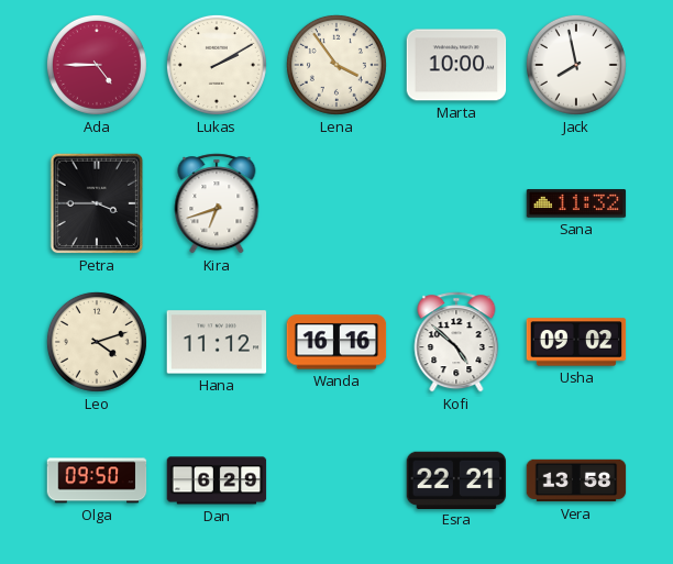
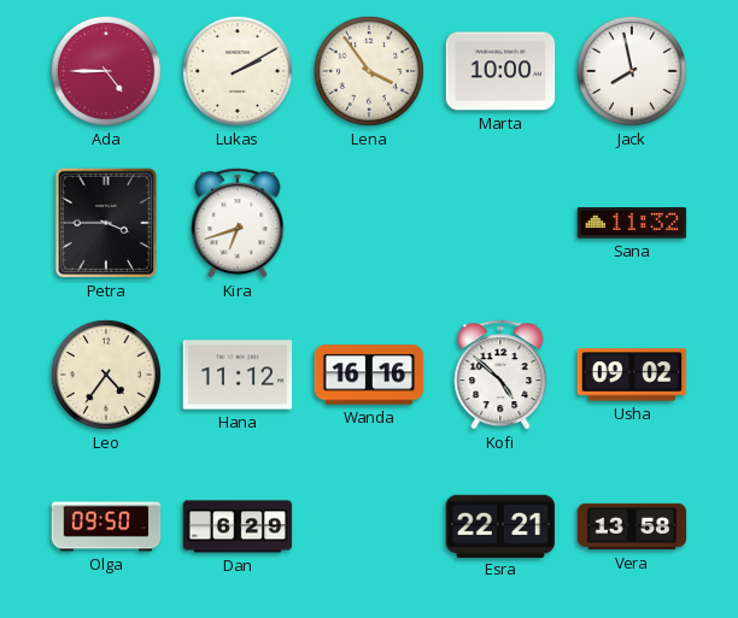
Leo: 4:12 -> 4:36 (106, 375)
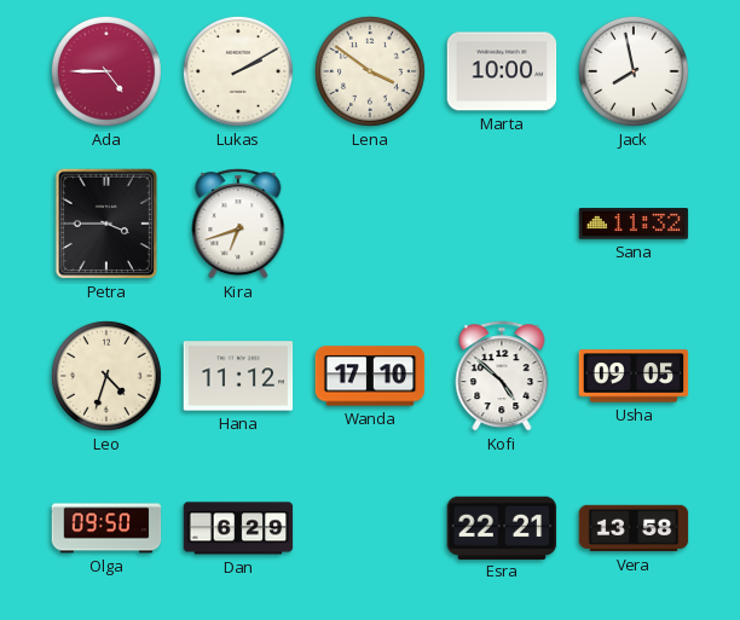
Lena: 3:54 -> 3:51 (370, 71)
Leo: 4:36 -> 4:33 (106, 376)
Wanda: 16:16 -> 17:10 (370, 376)
Usha: 09:02 -> 09:05 (634, 376)
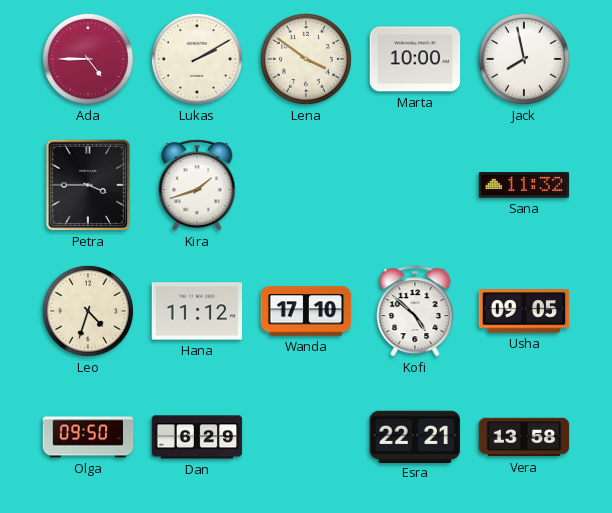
Kira: 6:42 -> 1:42 (197, 185)
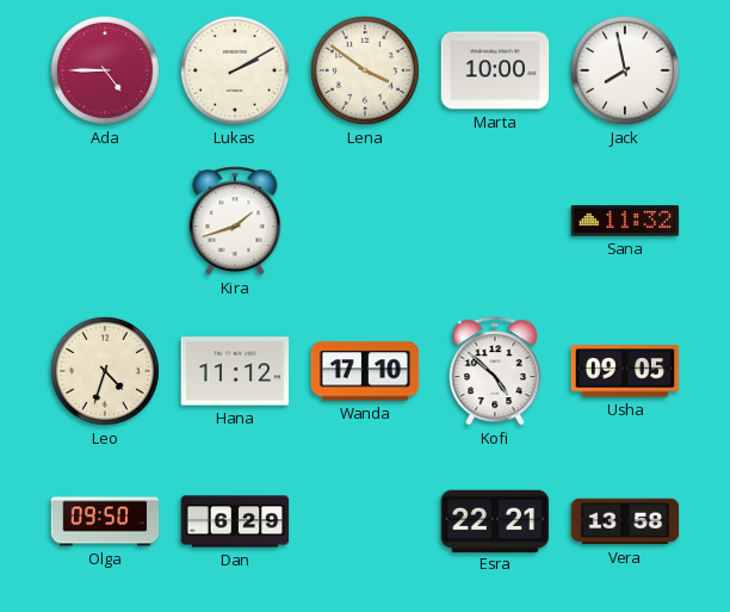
Petra: 3:45 -> none (88, 185)
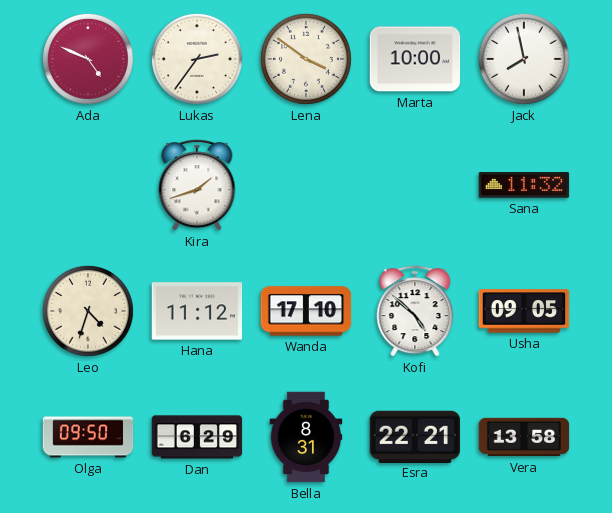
Ada: 4:45 -> 4:49 (88, 59)
Lukas: 2:10 -> 2:36 (197, 59)
Bella: none -> 8:31 (306, 437)
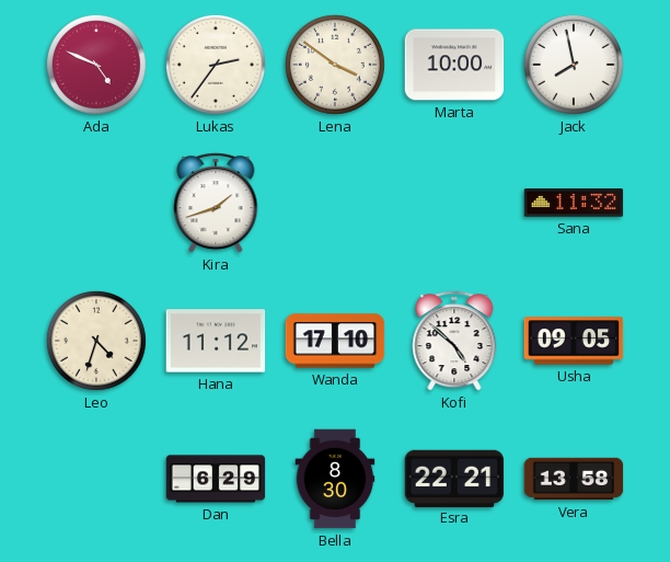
Olga: 09:50 -> none (88, 437)
Bella: 8:31 -> 8:30 (335, 479)
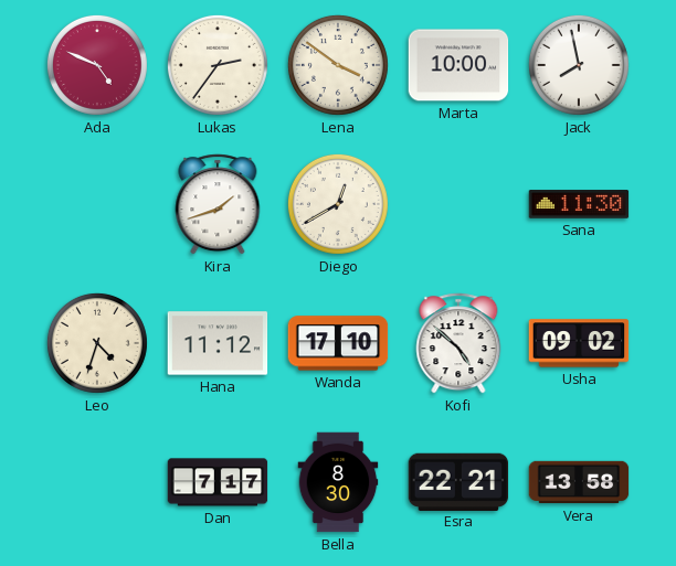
Diego: none -> 12:40 (338, 204)
Sana: 11:32 -> 11:30 (579, 204)
Usha: 09:05 -> 09:02 (579, 343)
Dan: 6:29 -> 7:17 (218, 482)
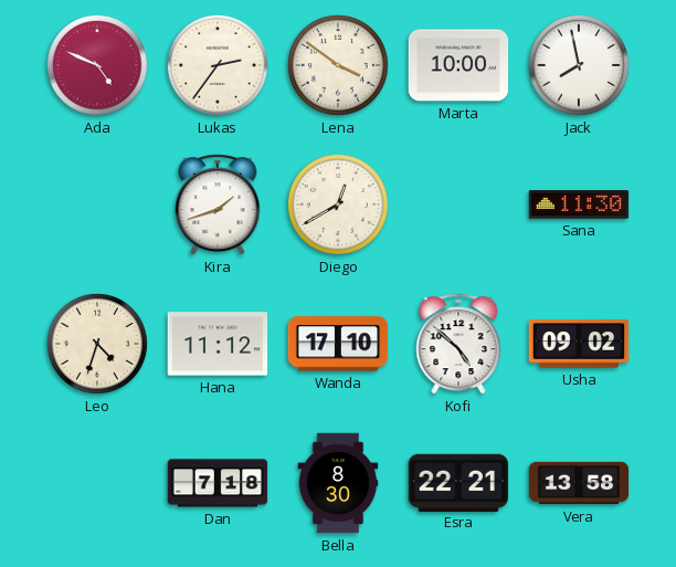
Dan: 7:17 -> 7:18 (218, 483)
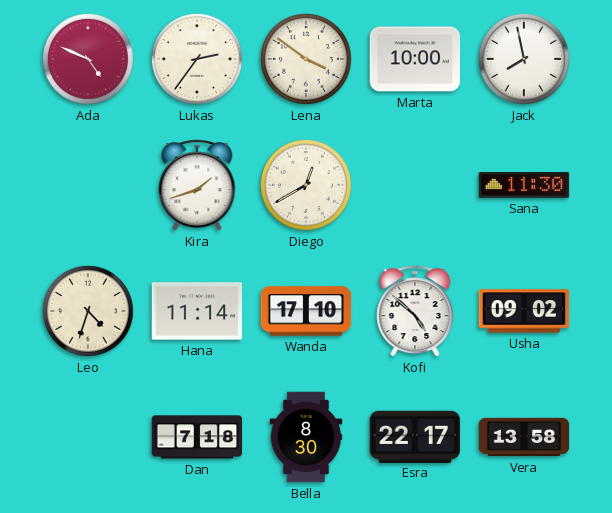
Hana: 11:12 -> 11:14 (197, 311)
Esra: 22:21 -> 22:17 (415, 436)
